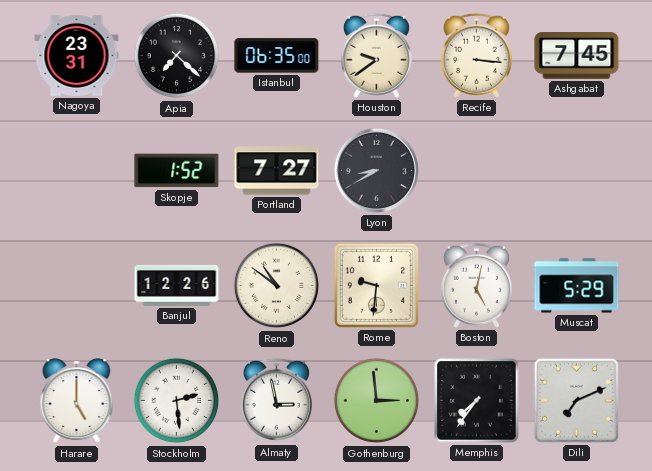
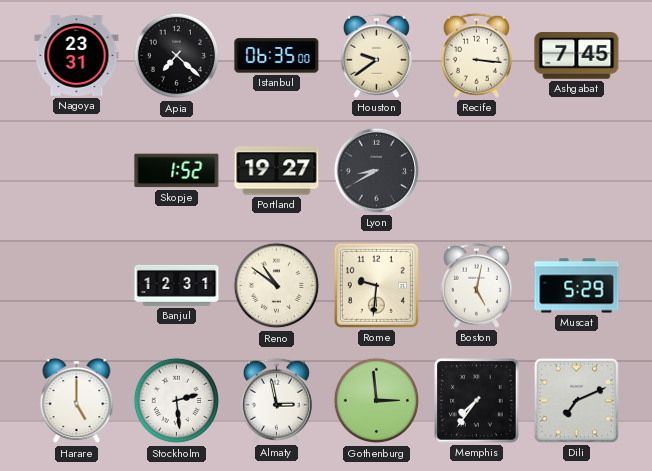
Portland: 7:27 -> 19:27 (277, 171)
Banjul: 12:26 -> 12:31 (177, 285)
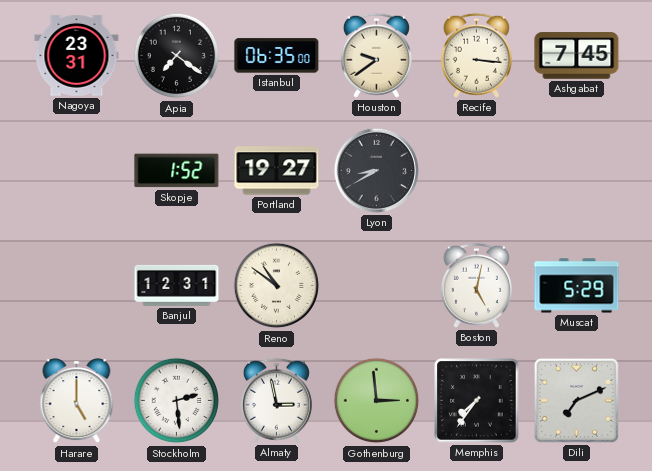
Apia: 7:22 -> 7:21 (177, 56)
Rome: 9:31 -> none (376, 285)
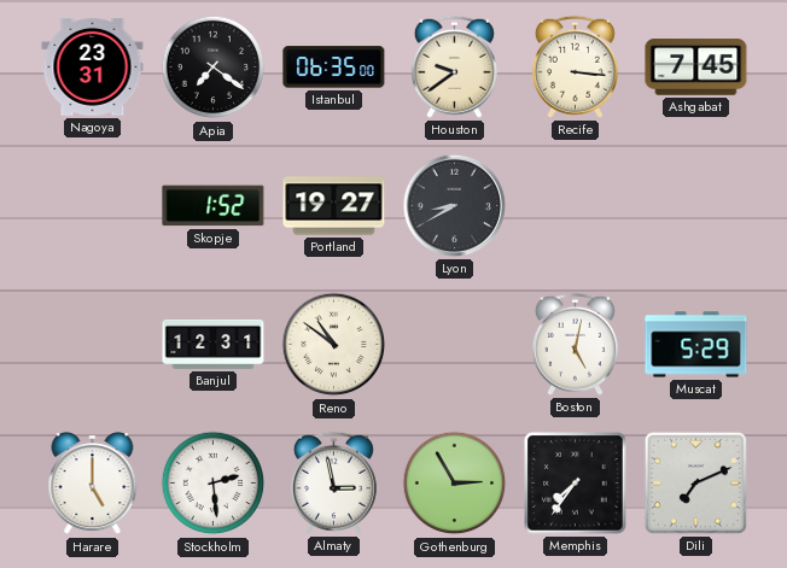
Gothenburg: 2:59 -> 2:55 (455, 484)
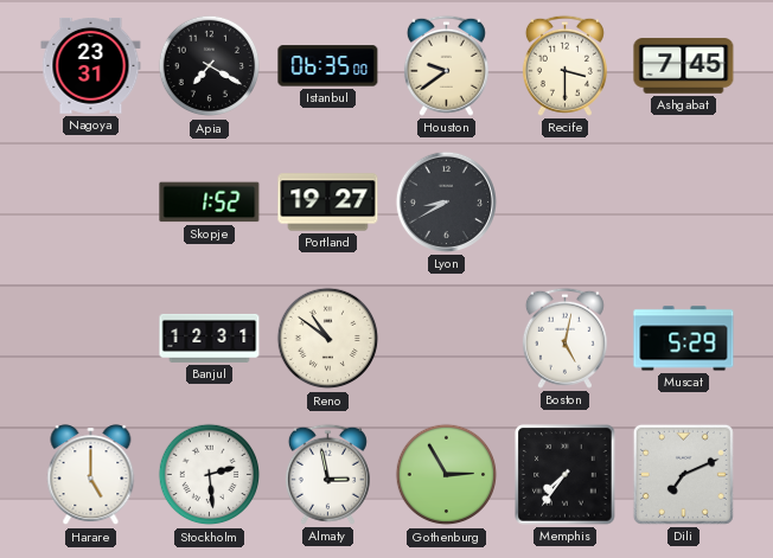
Apia: 7:21 -> 7:20 (210, 66)
Recife: 3:16 -> 3:30 (564, 65)
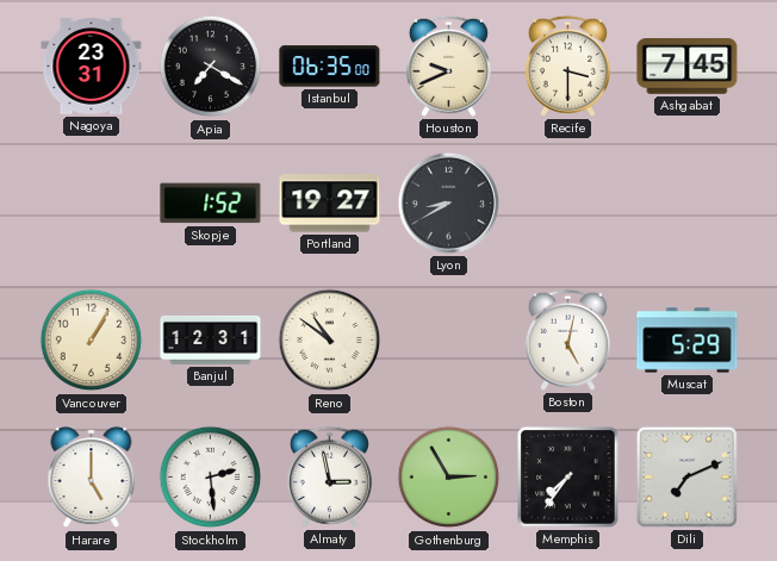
Houston: 9:39 -> 9:41 (448, 66)
Vancouver: none -> 1:05 (92, 341)
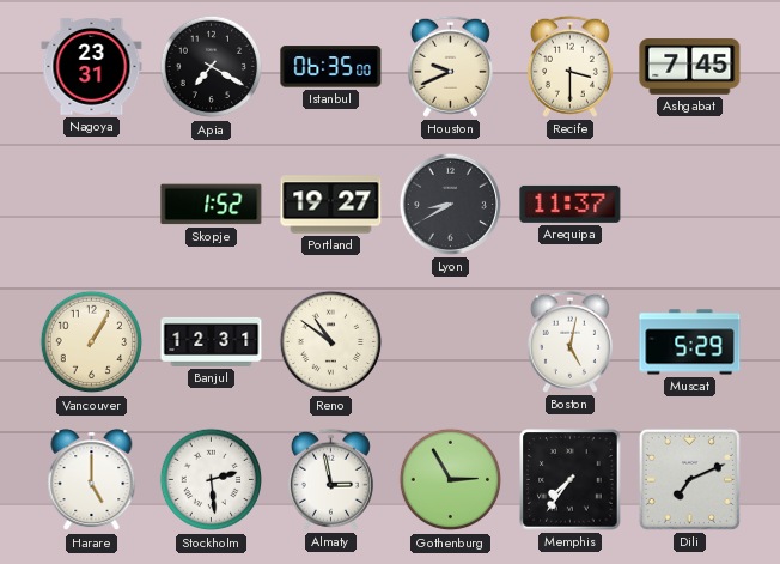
Arequipa: none -> 11:37 (571, 204)
